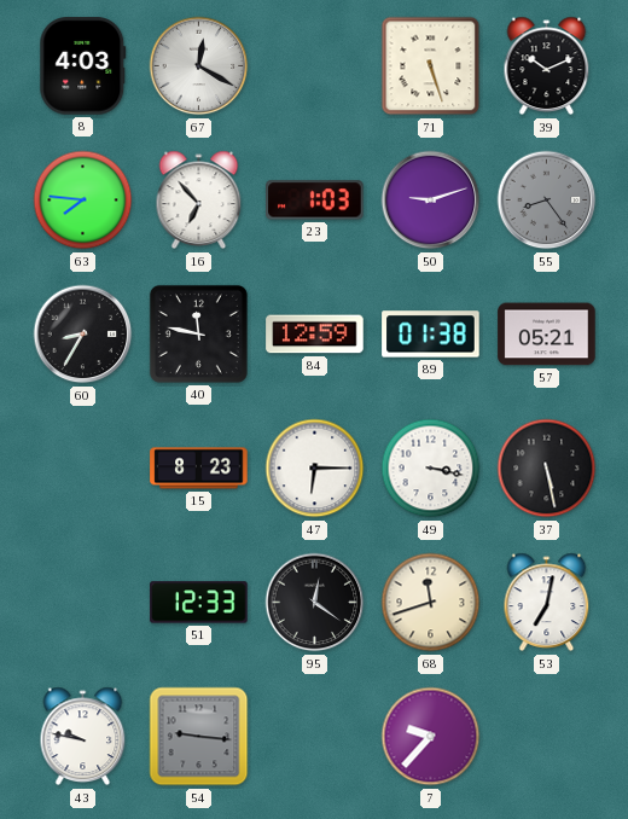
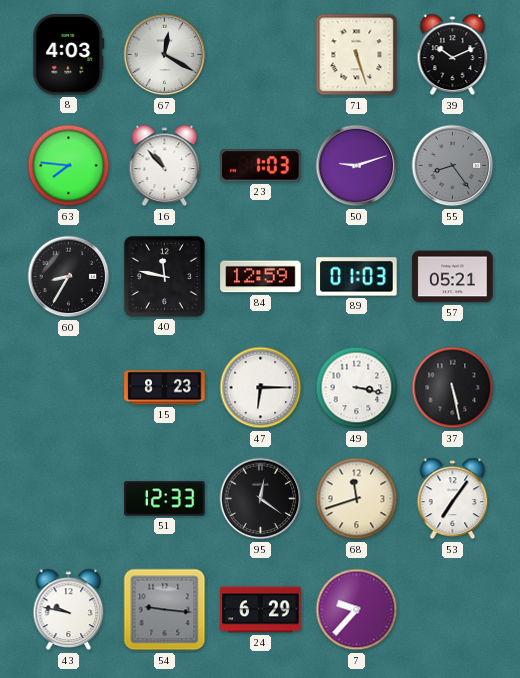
16: 6:53 -> 10:53 (165, 166)
89: 01:38 -> 01:03 (357, 277)
53: 7:02 -> 7:06 (453, 499)
24: none -> 6:29 (261, 610)
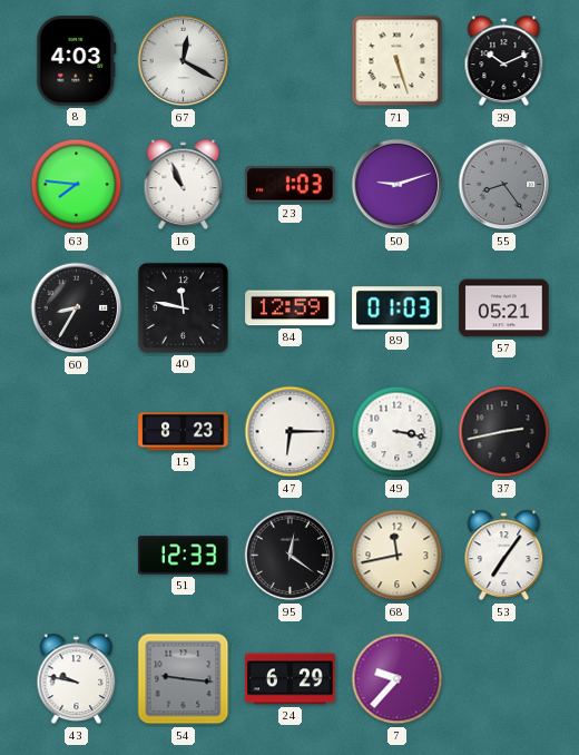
16: 10:53 -> 10:56 (184, 185)
37: 5:28 -> 2:43 (504, 432)
68: 11:42 -> 11:43 (398, 556)
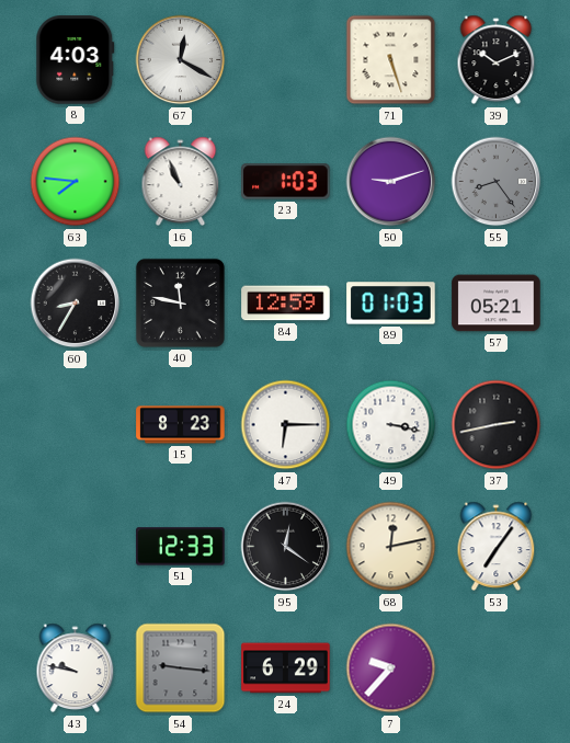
68: 11:43 -> 12:13 (391, 547)
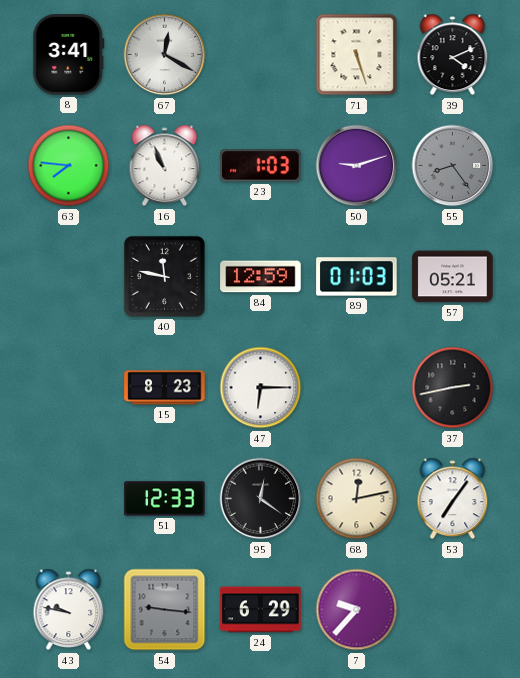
8: 4:03 -> 3:41 (69, 55)
39: 10:11 -> 4:11 (453, 55)
60: 8:35 -> none (76, 304)
49: 3:17 -> none (391, 425)
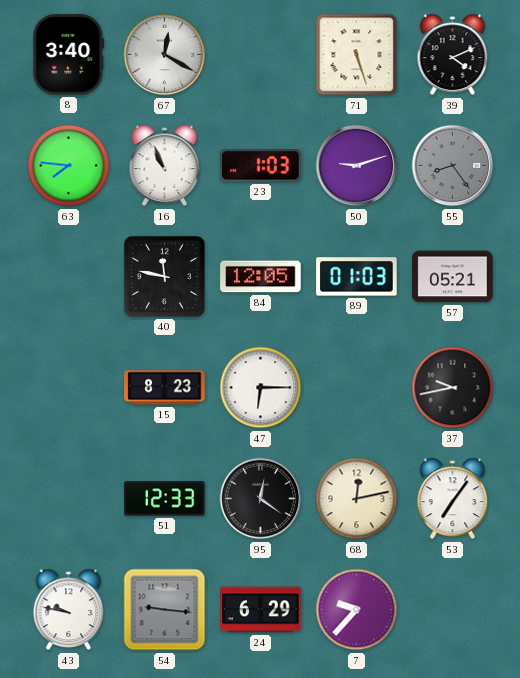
8: 3:41 -> 3:40 (69, 55)
84: 12:59 -> 12:05 (261, 277)
37: 2:43 -> 9:43 (453, 388)
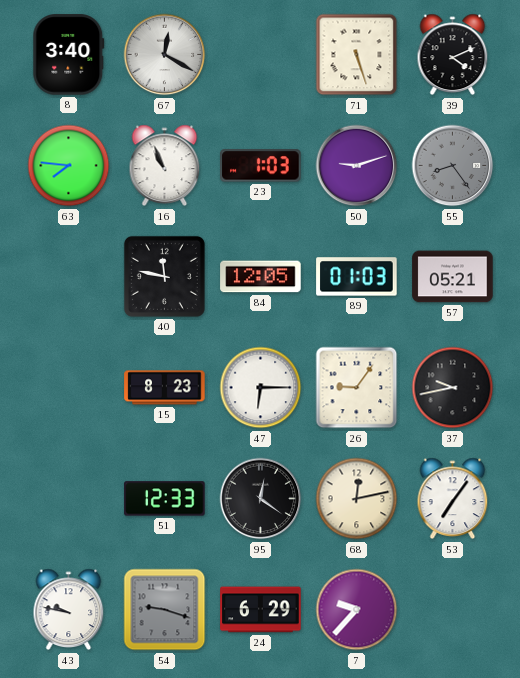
26: none -> 9:06 (357, 388)
54: 9:16 -> 9:18 (165, 610)
